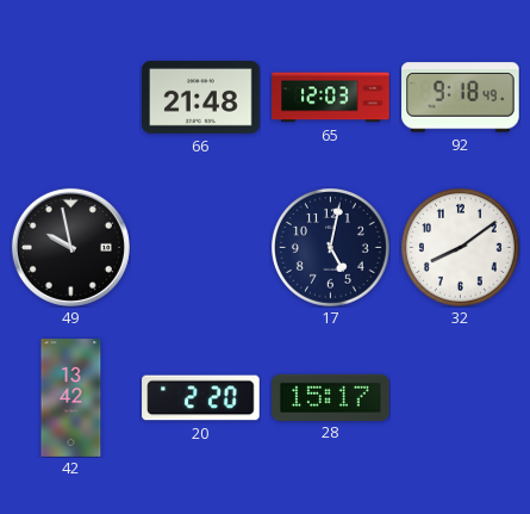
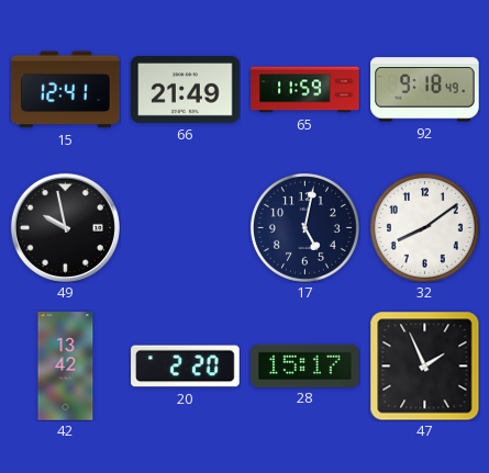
15: none -> 12:41 (66, 90)
66: 21:48 -> 21:49 (186, 90)
65: 12:03 -> 11:59 (305, 90)
47: none -> 1:56 (424, 365)
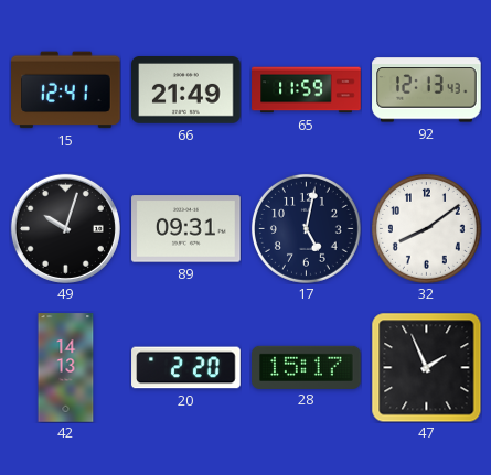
92: 9:18 -> 12:13 (427, 90)
49: 9:58 -> 10:03 (65, 228)
89: none -> 09:31 (186, 229)
42: 13:42 -> 14:13 (66, 368)
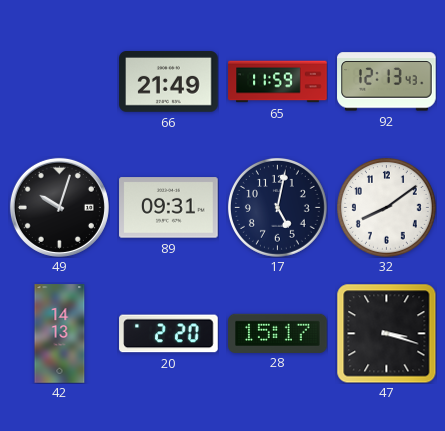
15: 12:41 -> none (66, 90)
47: 1:56 -> 3:18 (386, 333)
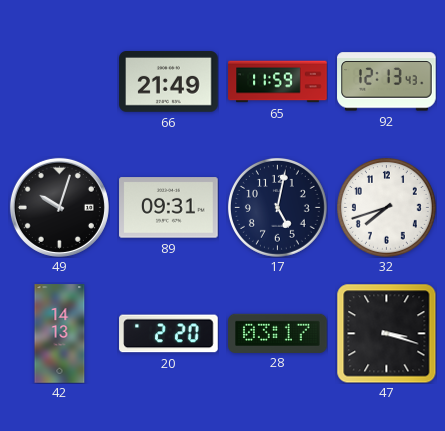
32: 8:09 -> 7:42 (386, 207)
28: 15:17 -> 03:17 (278, 333)
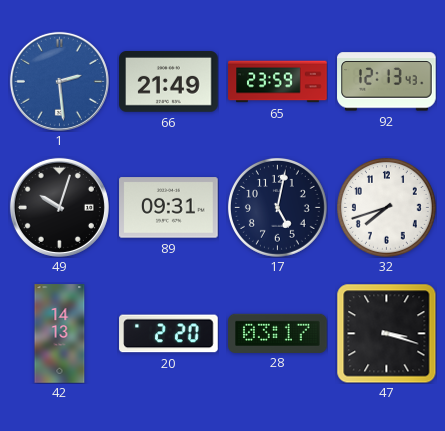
1: none -> 2:29 (59, 81)
65: 11:59 -> 23:59 (278, 82)
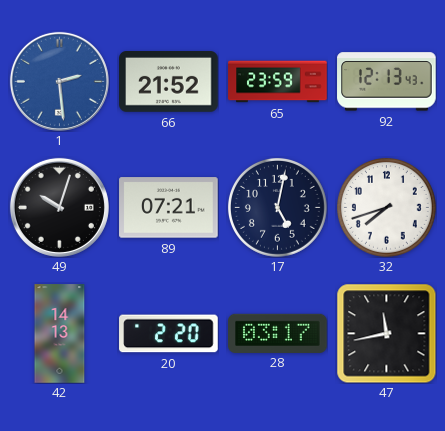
66: 21:49 -> 21:52 (169, 82)
89: 09:31 -> 07:21 (169, 208)
47: 3:18 -> 11:43 (386, 333)
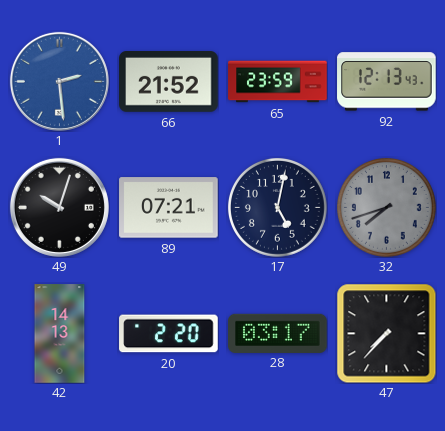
32 dial: white -> grey (386, 207)
47: 11:43 -> 7:37 (386, 333)
